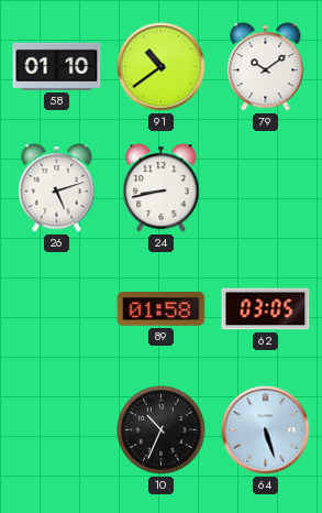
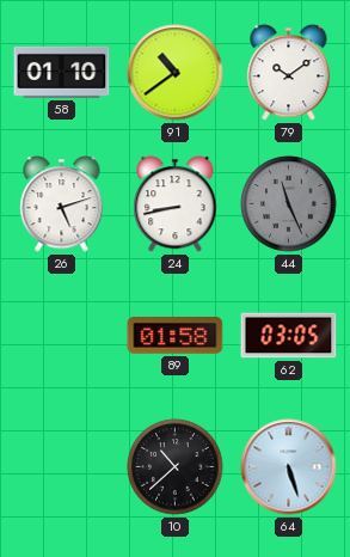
44: none -> 11:26 (289, 204)
10: 10:34 -> 10:38 (176, 467)
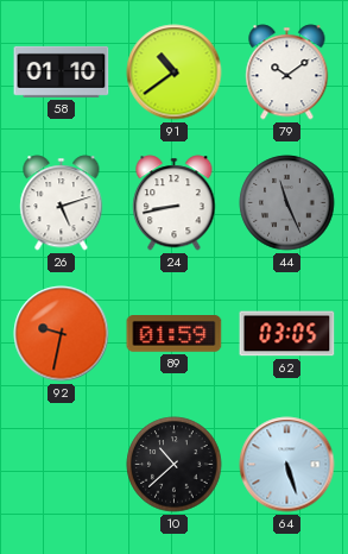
92: none -> 9:32 (62, 334)
89: 01:58 -> 01:59 (175, 334)
